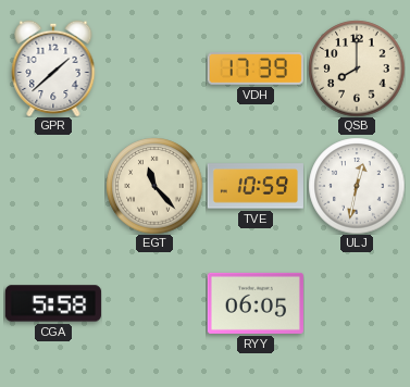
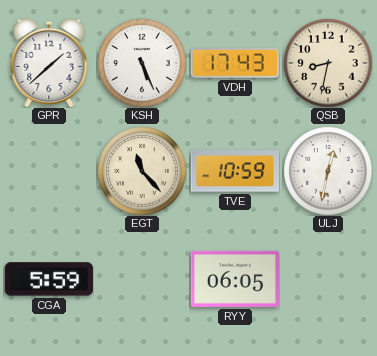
KSH: none -> 5:26 (142, 63)
VDH: 17:39 -> 17:43 (235, 64)
QSB: 8:00 -> 8:32 (328, 63)
CGA: 5:58 -> 5:59 (49, 279)
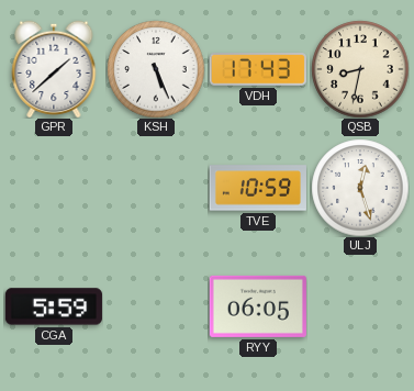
EGT: 11:23 -> none (142, 171)
ULJ: 12:32 -> 12:27 (360, 188)
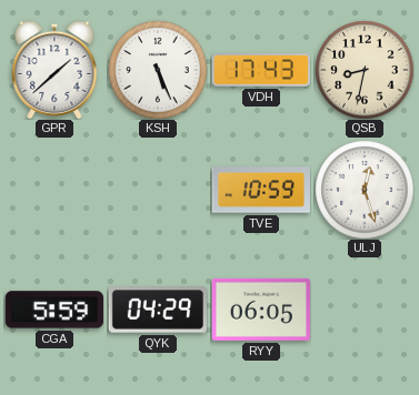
QYK: none -> 04:29 (158, 310)
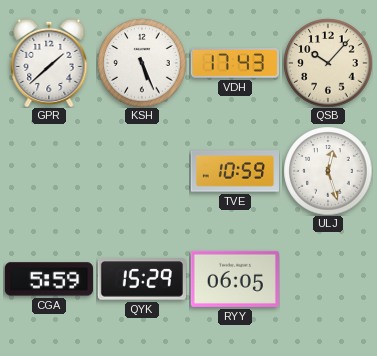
QSB: 8:32 -> 10:07 (328, 63)
QYK: 04:29 -> 15:29 (142, 279)
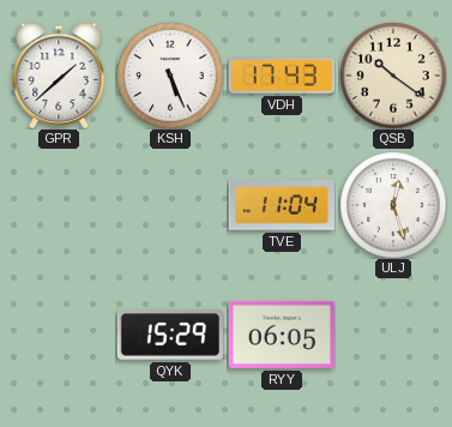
QSB: 10:07 -> 10:21 (393, 76)
TVE: 10:59 -> 11:04 (282, 205)
CGA: 5:59 -> none (49, 279)
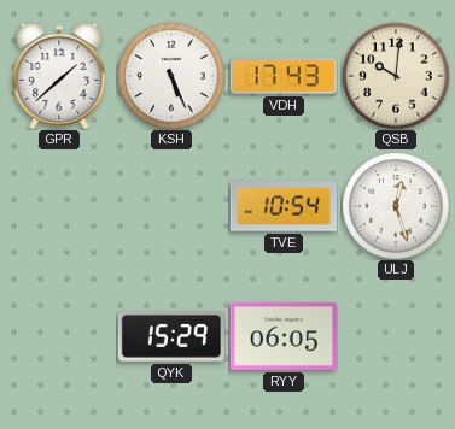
QSB: 10:21 -> 10:01 (396, 76)
TVE: 11:04 -> 10:54 (284, 206)
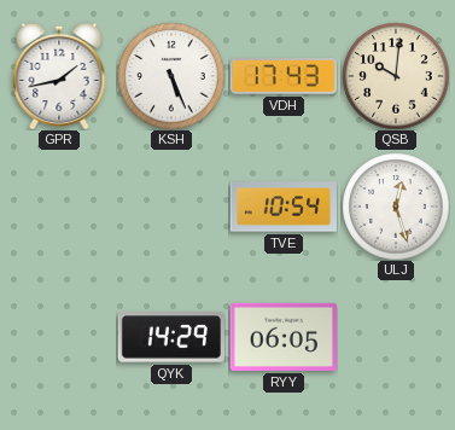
GPR: 1:38 -> 1:43 (59, 76)
QYK: 15:29 -> 14:29 (171, 337)
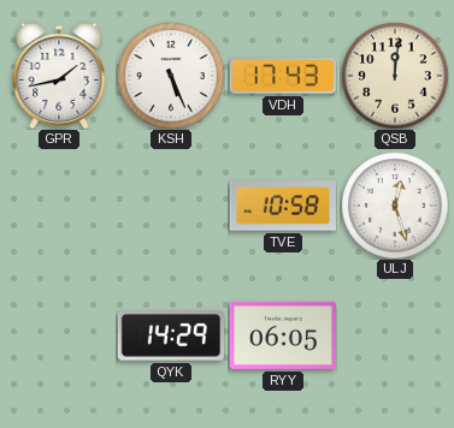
QSB: 10:01 -> 12:01 (395, 76)
TVE: 10:54 -> 10:58 (283, 206)
